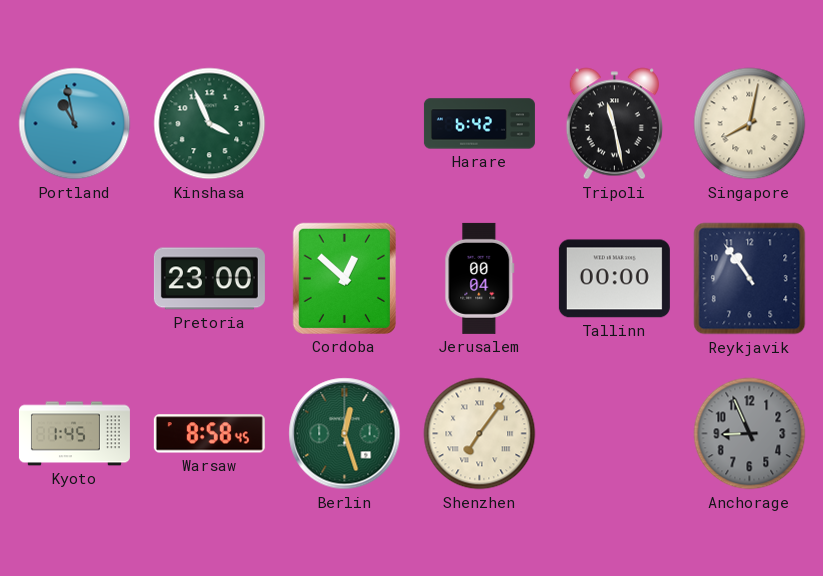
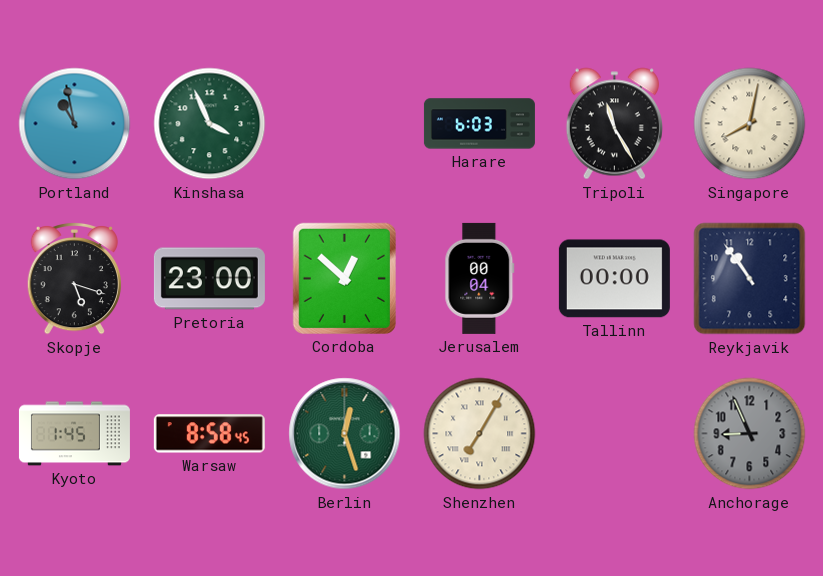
Harare: 6:42 -> 6:03 (479, 124)
Tripoli: 11:28 -> 11:25 (614, 124)
Skopje: none -> 5:18 (74, 278)
Shenzhen: 7:06 -> 7:05 (480, 434)
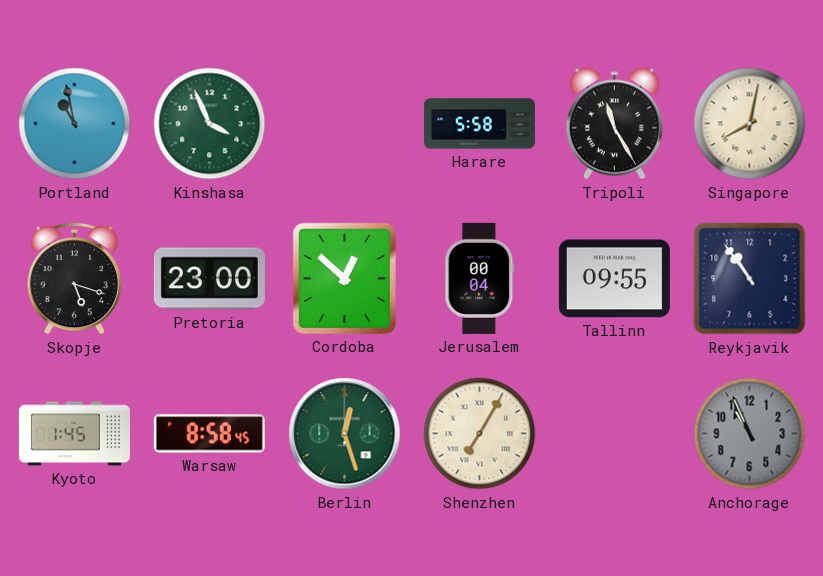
Harare: 6:03 -> 5:58 (479, 124)
Tallinn: 00:00 -> 09:55 (614, 279)
Anchorage: 8:56 -> 10:56 (750, 434)
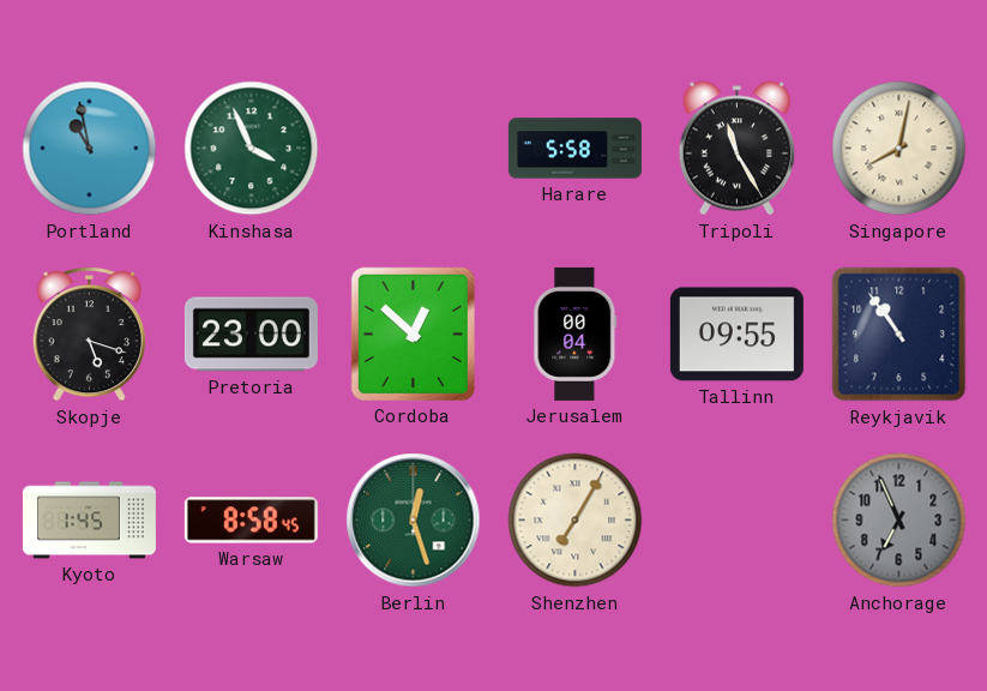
Anchorage: 10:56 -> 6:56 (899, 521)
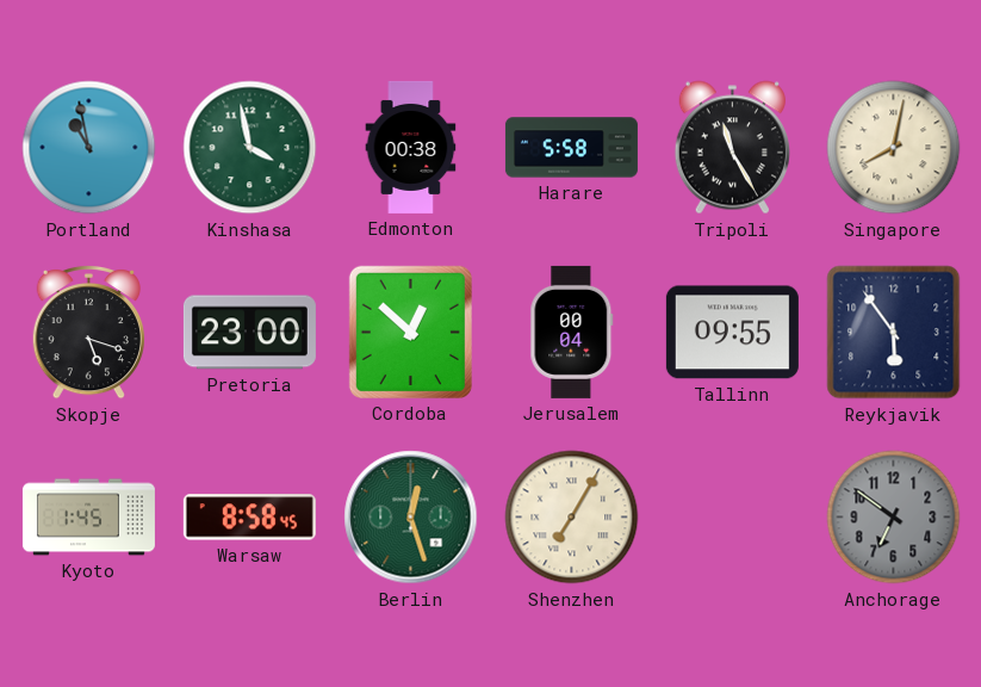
Kinshasa: 3:56 -> 3:58 (250, 148)
Edmonton: none -> 00:38 (411, 147)
Reykjavik: 10:54 -> 5:54 (894, 333)
Anchorage: 6:56 -> 6:51 (894, 518)
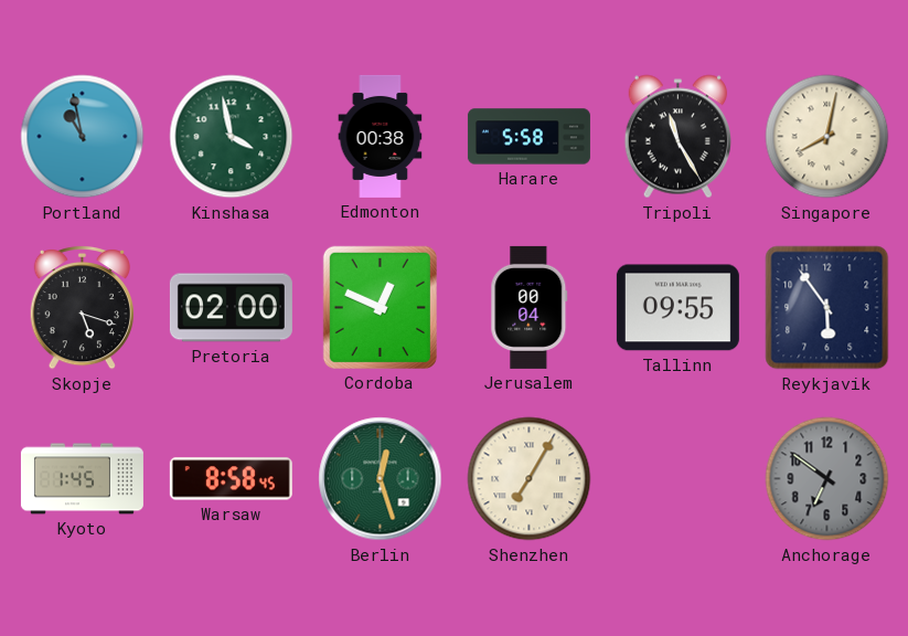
Pretoria: 23:00 -> 02:00 (231, 308)
Cordoba: 12:52 -> 12:49 (380, 307)
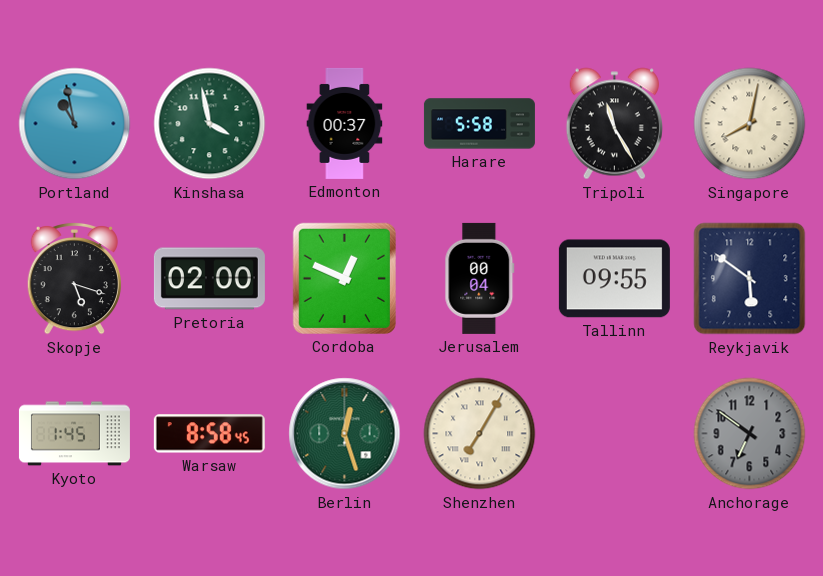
Edmonton: 00:38 -> 00:37 (345, 123)
Reykjavik: 5:54 -> 5:51 (750, 279)
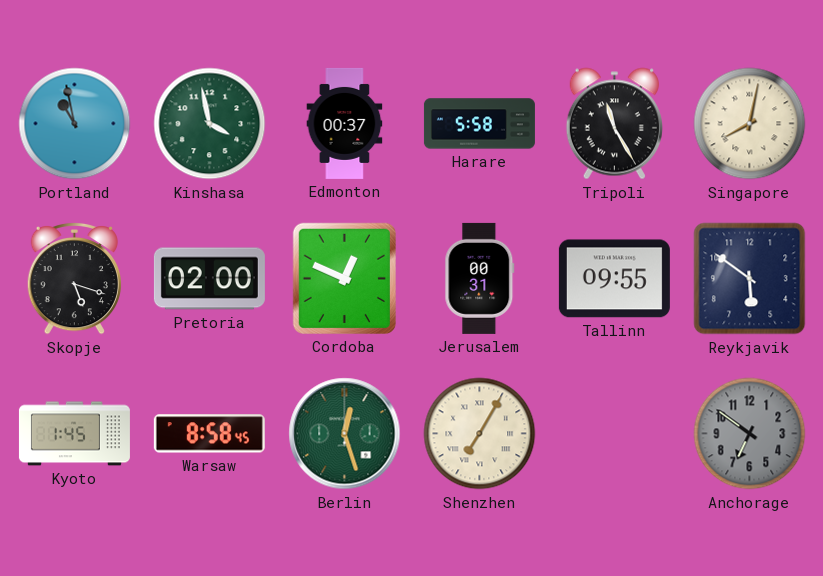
Jerusalem: 00:04 -> 00:31 (480, 278)
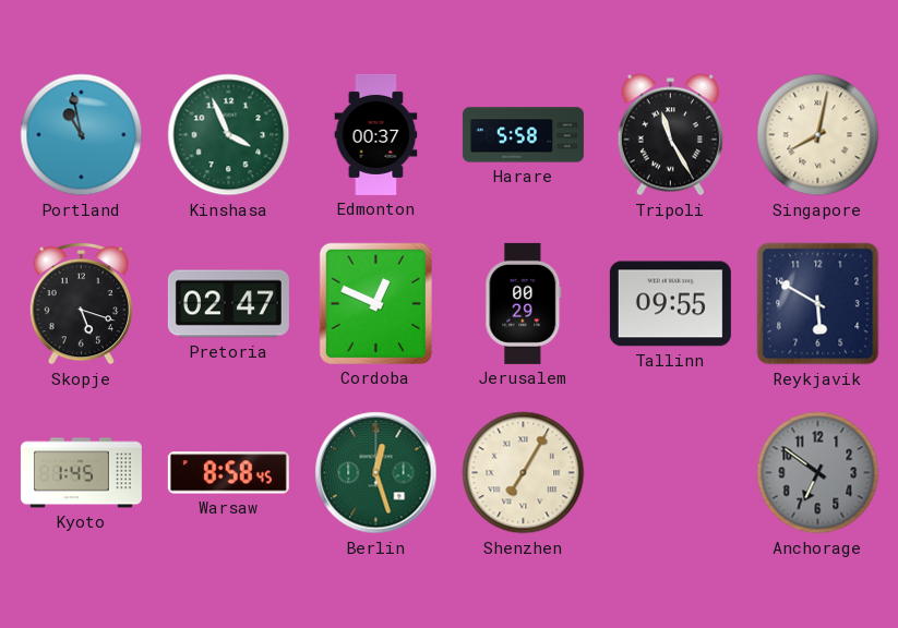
Kinshasa: 3:58 -> 3:56 (229, 135)
Pretoria: 02:00 -> 02:47 (228, 304)
Jerusalem: 00:31 -> 00:29 (524, 303)
Reykjavik: 5:51 -> 5:50 (818, 304)
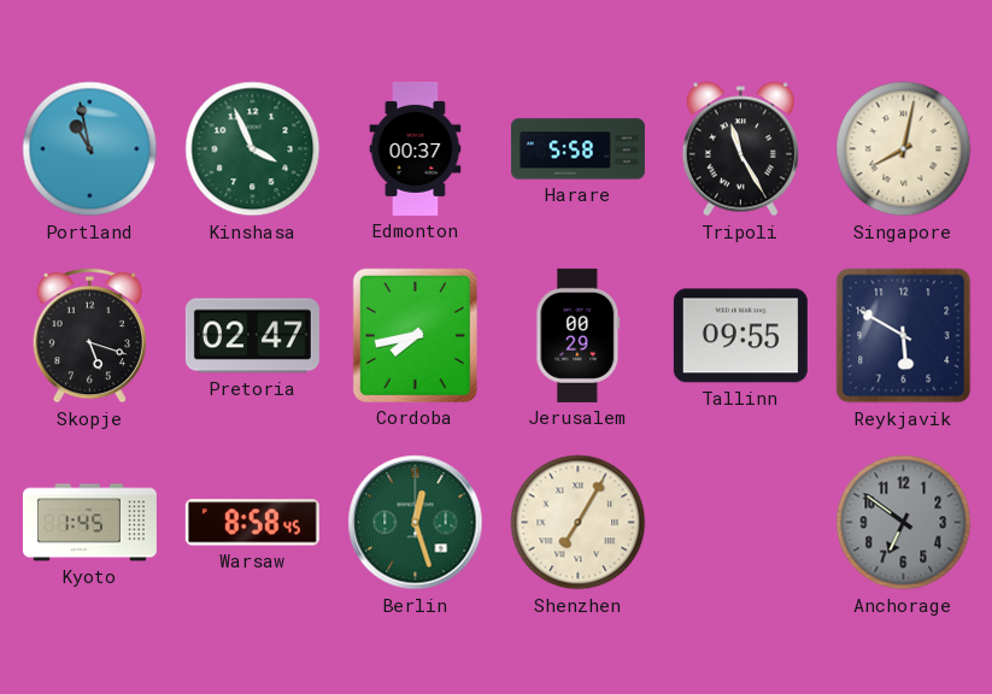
Cordoba: 12:49 -> 7:43 (415, 335)
